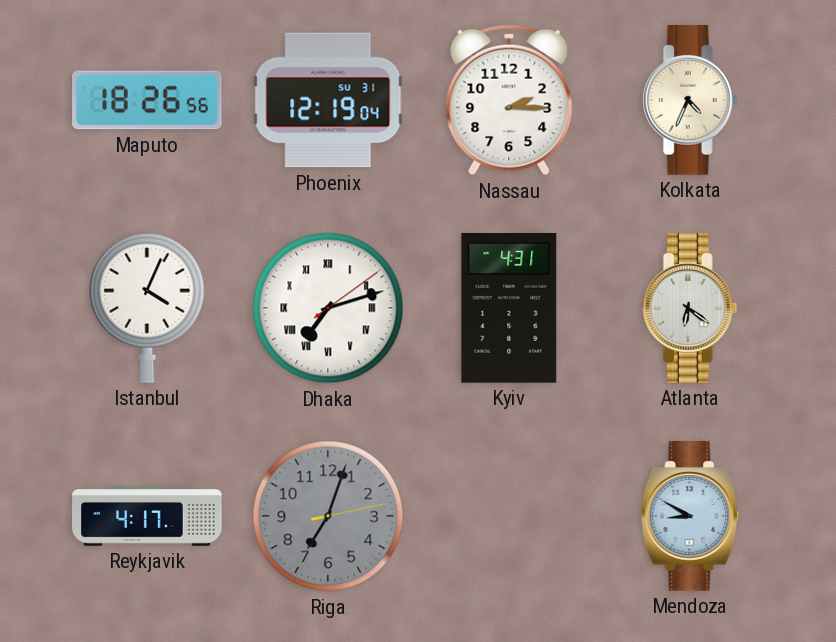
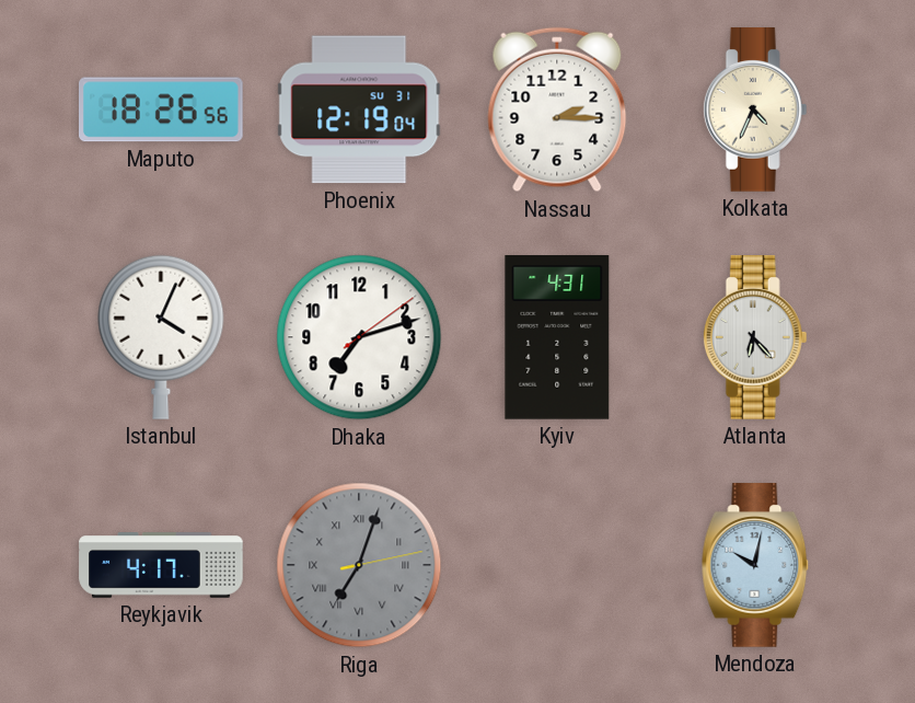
Dhaka numerals: Roman -> Arabic (359, 337)
Atlanta: 6:21 -> 6:23 (755, 337)
Riga numerals: Arabic -> Roman (359, 565)
Mendoza: 8:50 -> 10:02 (755, 565)
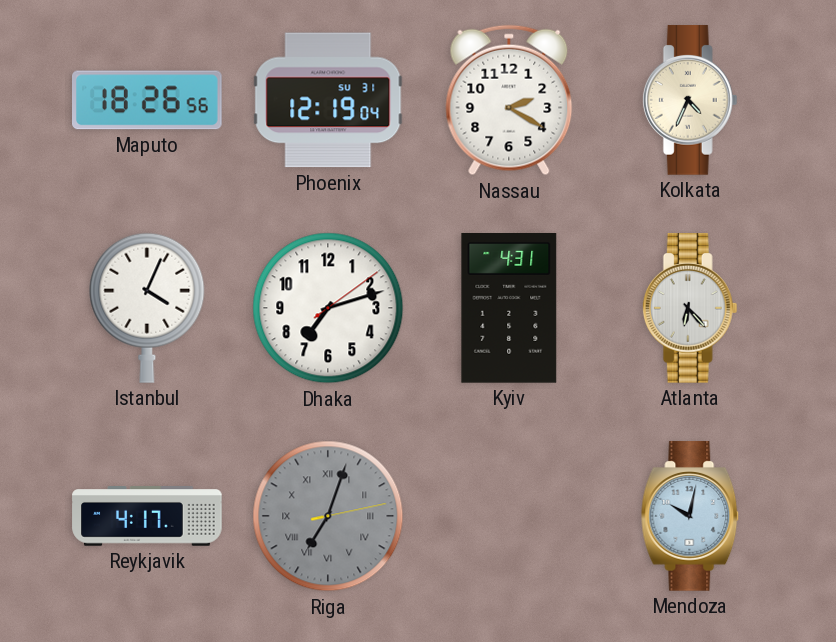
Nassau: 2:15 -> 2:20 (509, 100)
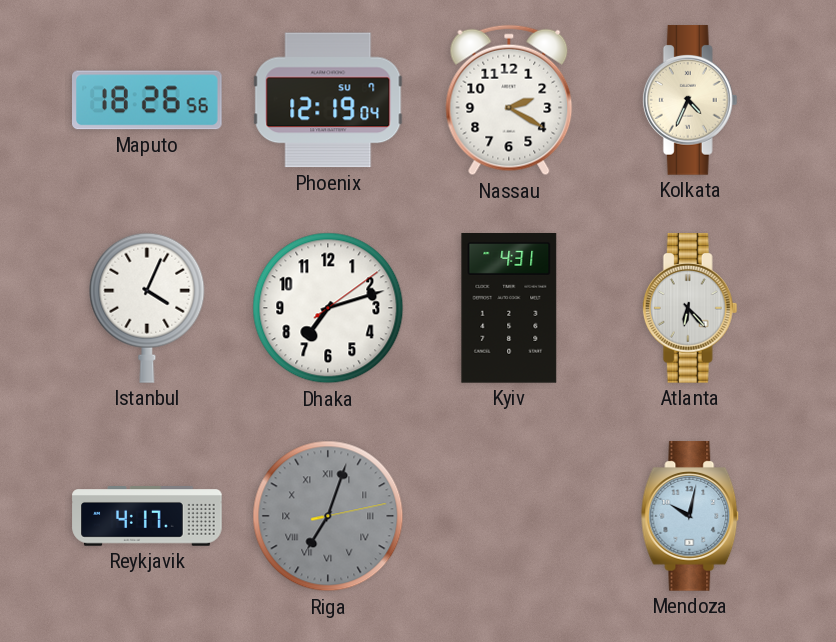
Phoenix date: SU 31 -> SU 7 (328, 100)
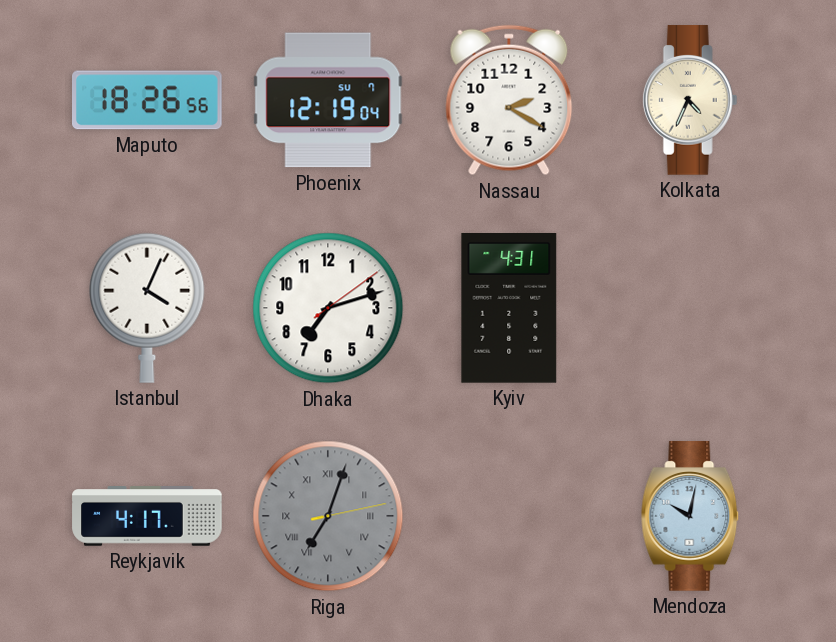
Atlanta: 6:23 -> none (690, 308)
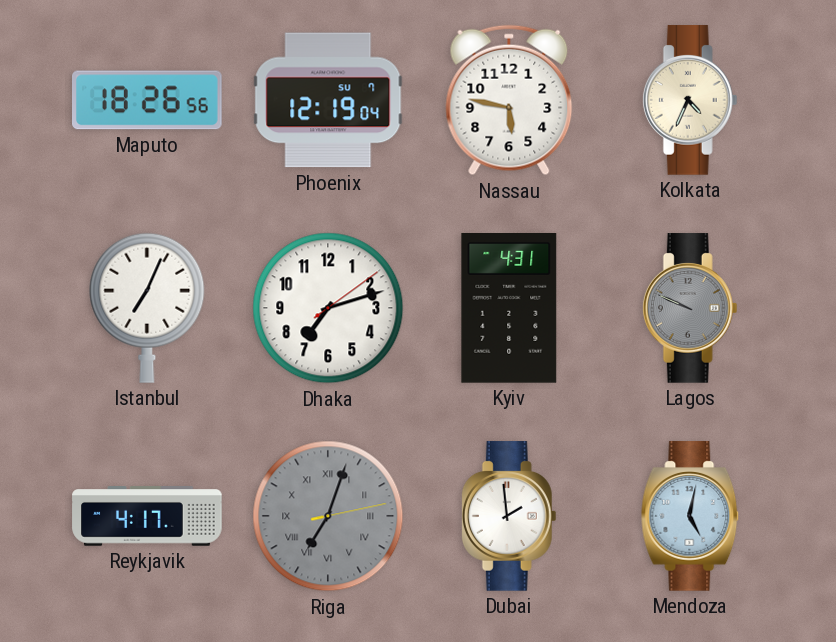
Nassau: 2:20 -> 5:47 (509, 100)
Istanbul: 4:04 -> 7:04 (147, 308)
Lagos: none -> 9:49 (690, 308)
Dubai: none -> 1:59 (509, 516)
Mendoza: 10:02 -> 5:02 (690, 516)
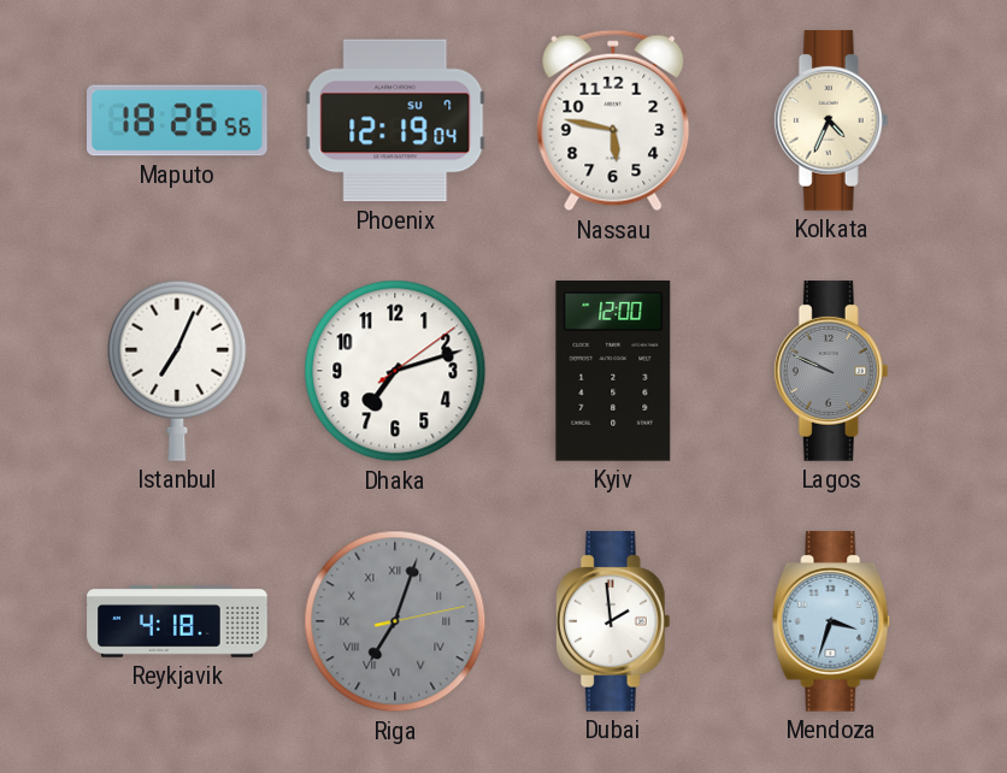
Kyiv: 4:31 -> 12:00 (613, 372)
Reykjavik: 4:17 -> 4:18 (177, 621)
Mendoza: 5:02 -> 3:33 (831, 621)
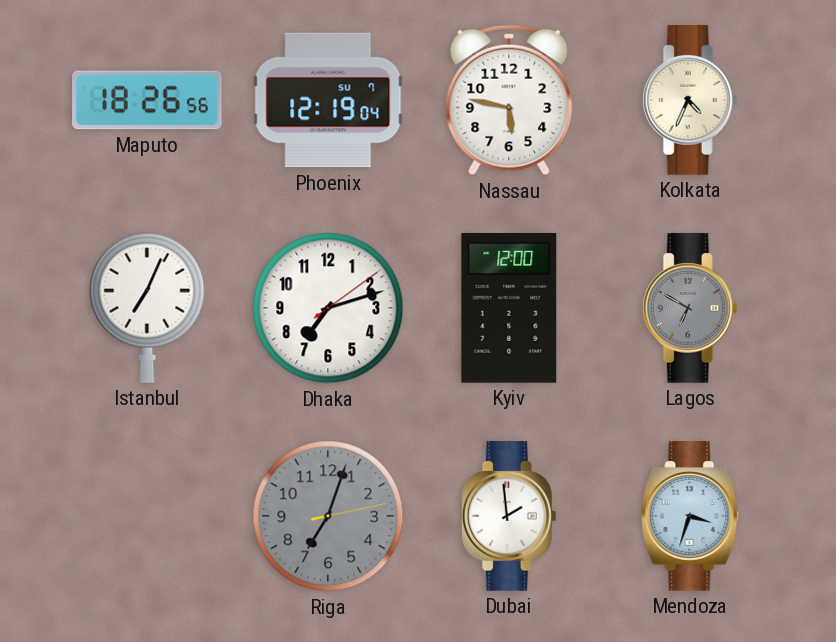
Lagos: 9:49 -> 6:50 (690, 308)
Reykjavik: 4:18 -> none (177, 621)
Riga numerals: Roman -> Arabic (328, 516)
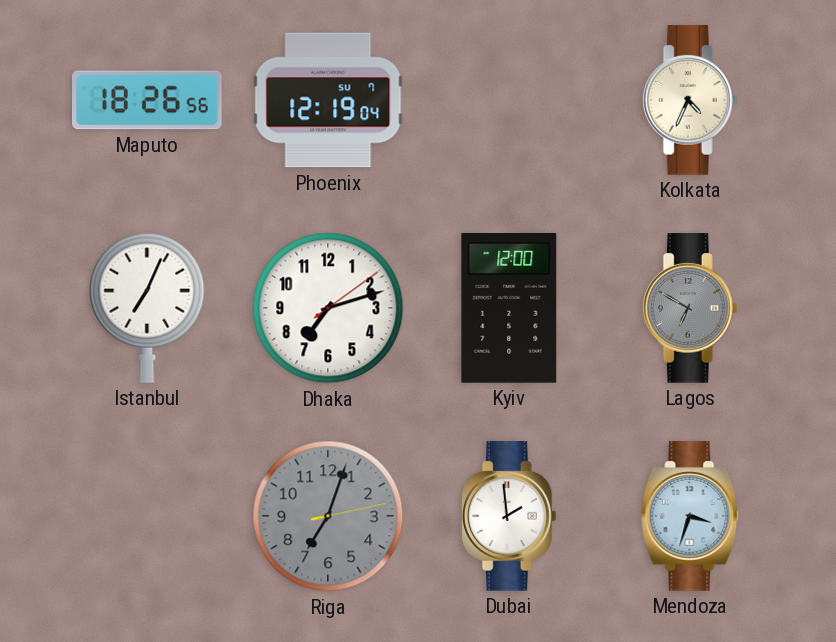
Nassau: 5:47 -> none (509, 100)
